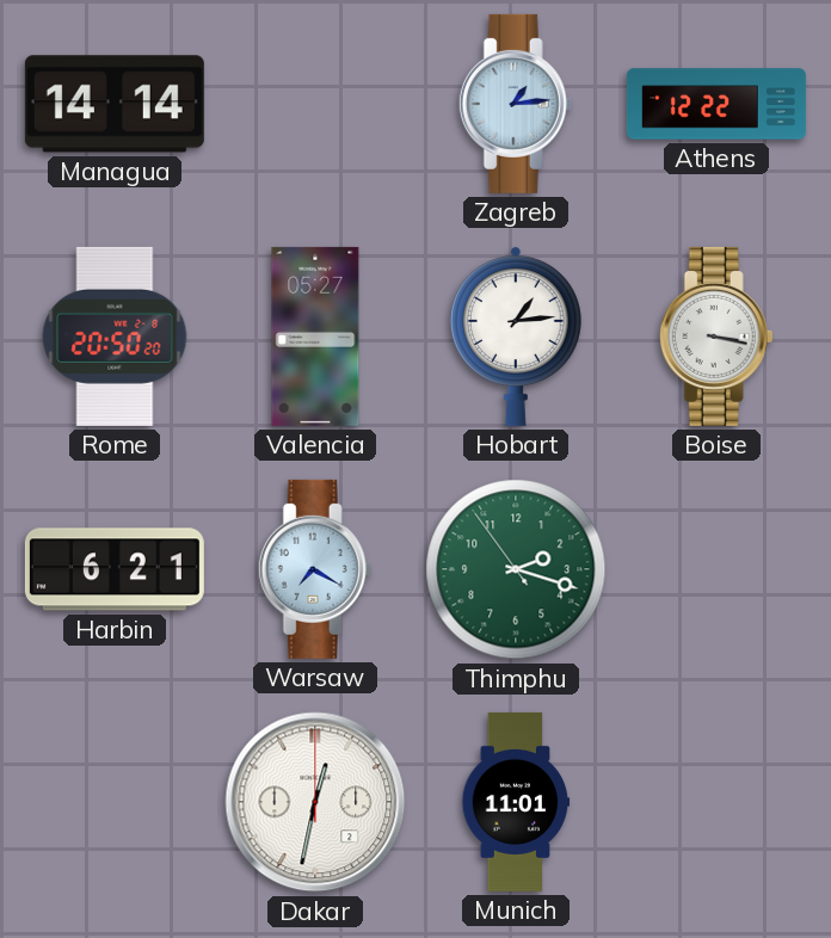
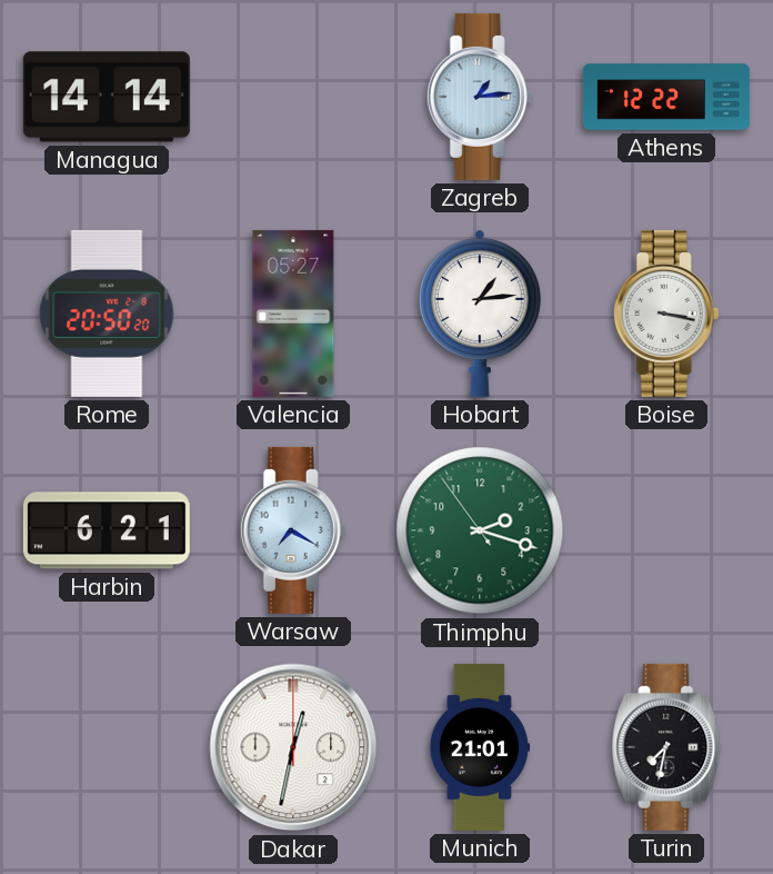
Munich: 11:01 -> 21:01 (480, 747)
Turin: none -> 7:32 (666, 747)
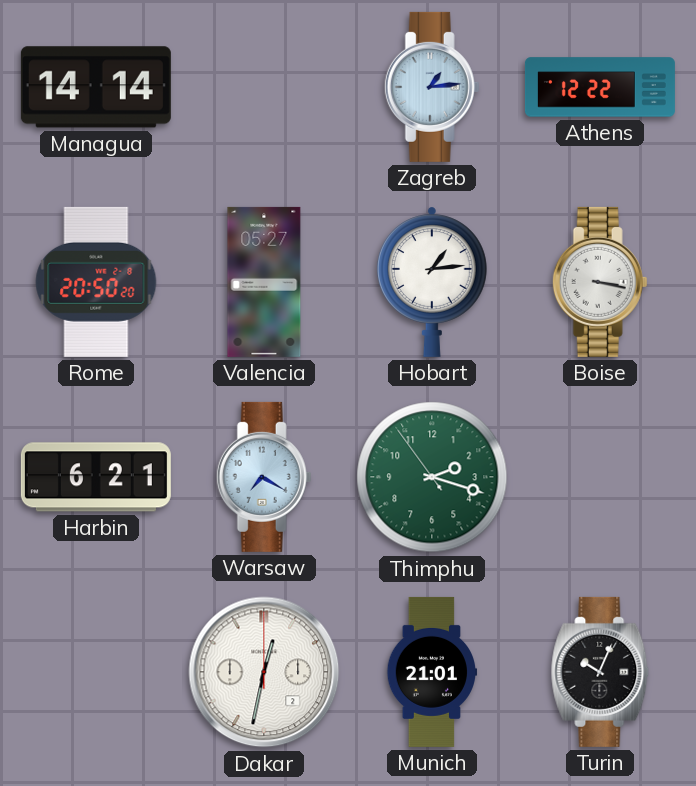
Turin: 7:32 -> 10:04 (600, 672)
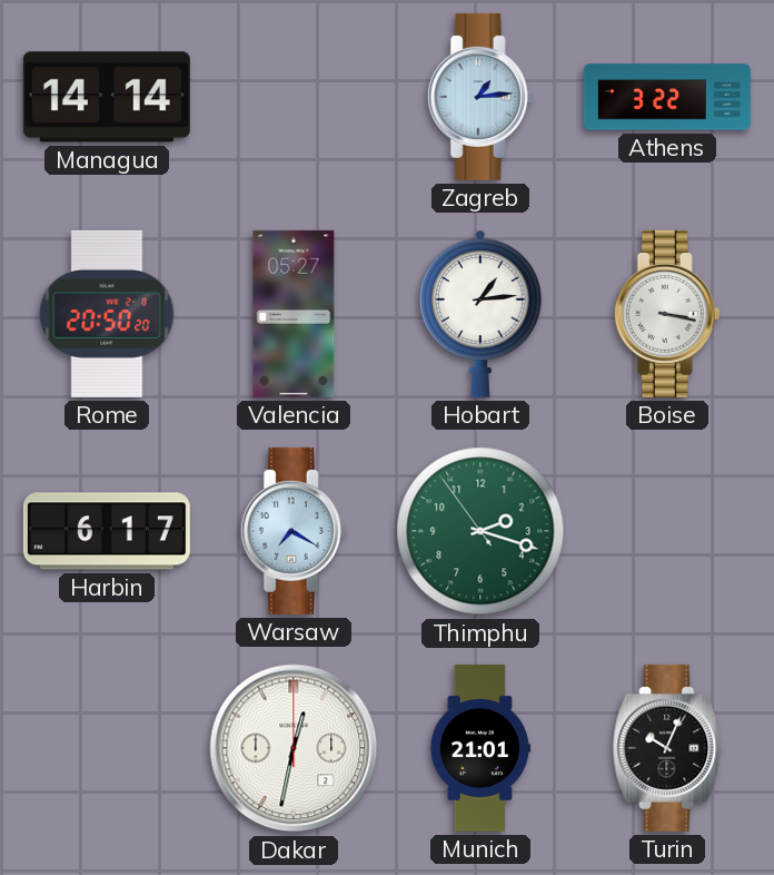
Athens: 12:22 -> 3:22 (667, 97)
Harbin: 6:21 -> 6:17 (107, 531)
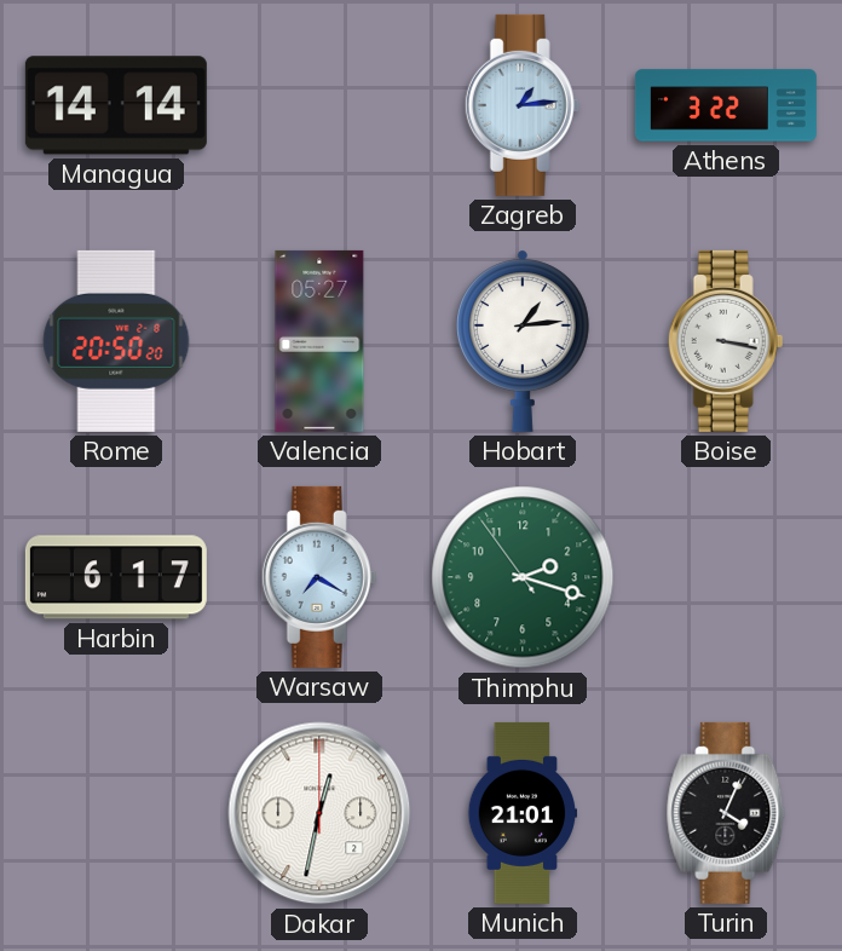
Turin: 10:04 -> 4:04 (726, 813)
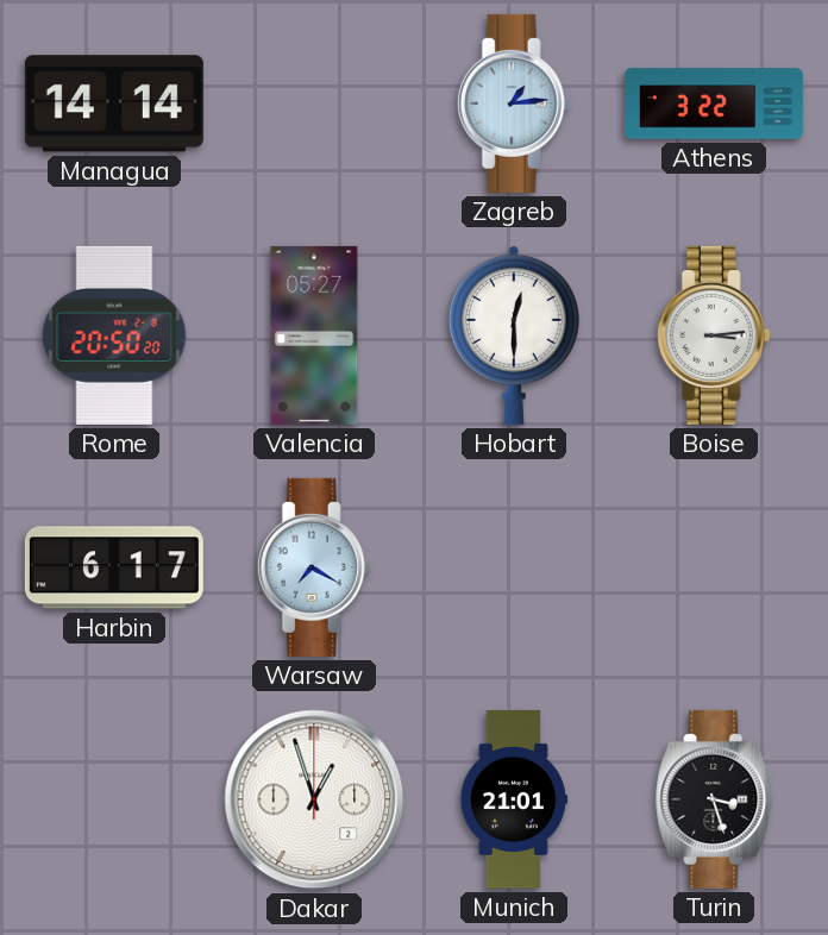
Hobart: 1:14 -> 12:30 (514, 335)
Boise: 3:17 -> 3:14 (714, 335)
Thimphu: 2:17 -> none (523, 577)
Dakar: 12:32 -> 12:57 (314, 799)
Turin: 4:04 -> 3:27 (714, 799)
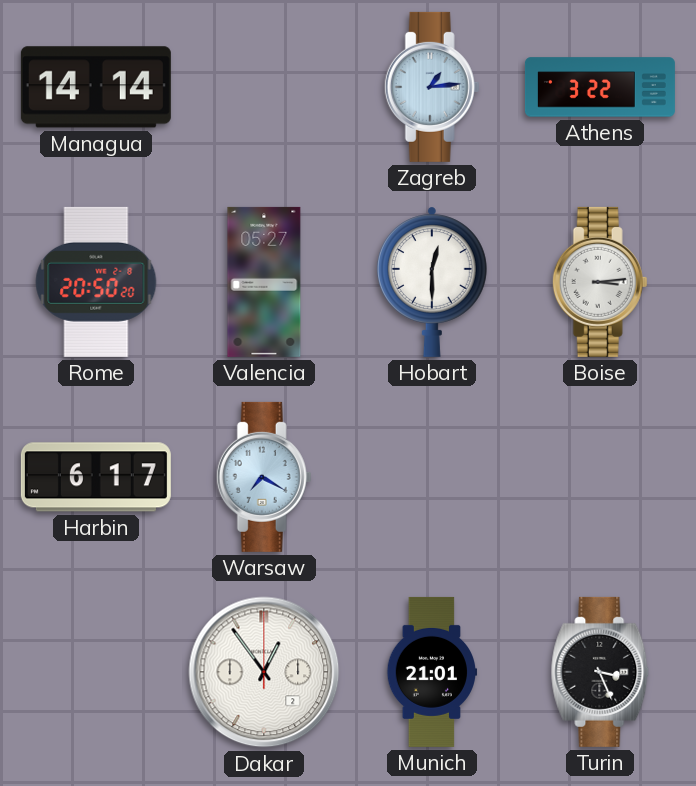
Dakar: 12:57 -> 12:54 (264, 672)
Turin: 3:27 -> 3:26 (600, 672)
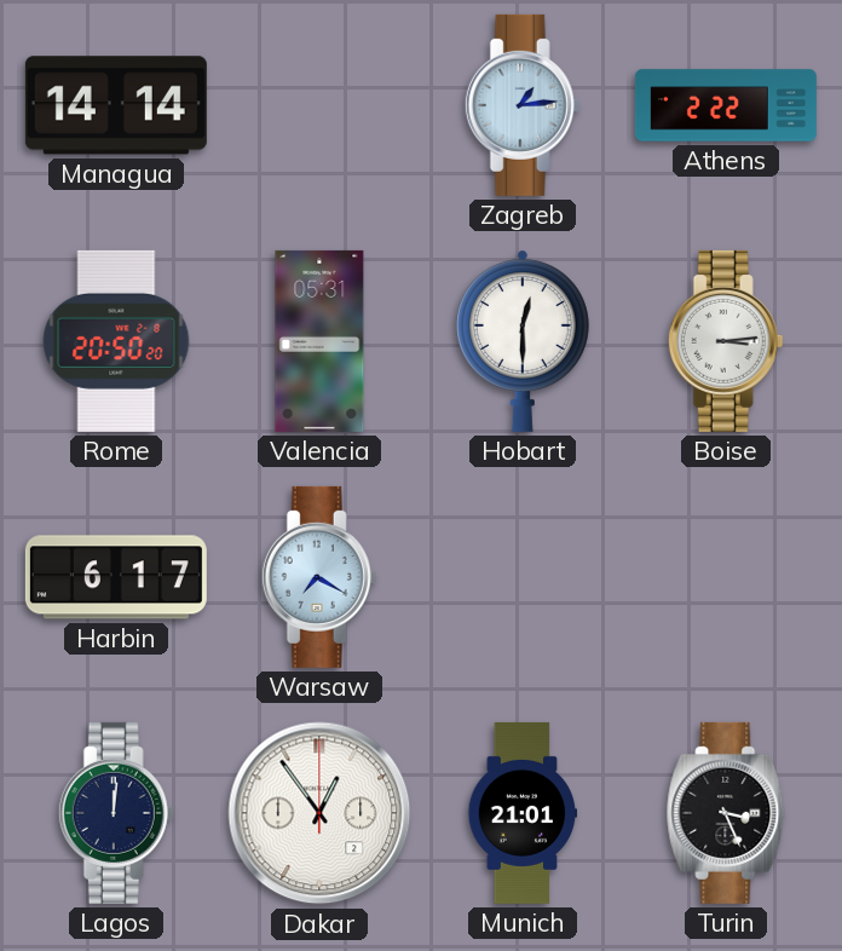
Athens: 3:22 -> 2:22 (726, 105)
Valencia: 05:27 -> 05:31 (319, 341)
Lagos: none -> 12:01 (116, 813)
